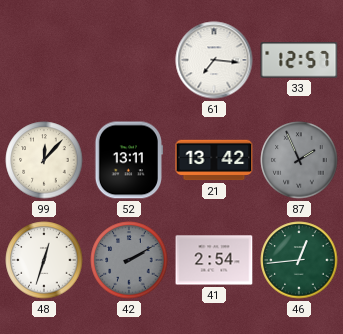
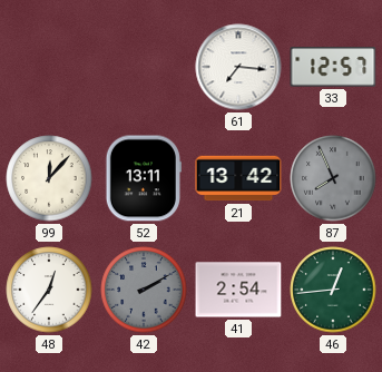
87: 1:56 -> 7:56 (333, 178)
48: 12:33 -> 12:36 (49, 290)
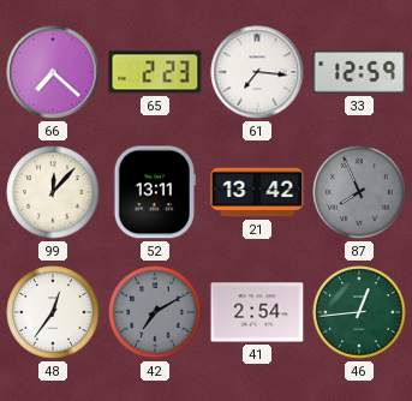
66: none -> 7:22 (53, 72)
65: none -> 2:23 (155, 72)
33: 12:57 -> 12:59 (359, 72)
42: 2:10 -> 7:10 (155, 312)
